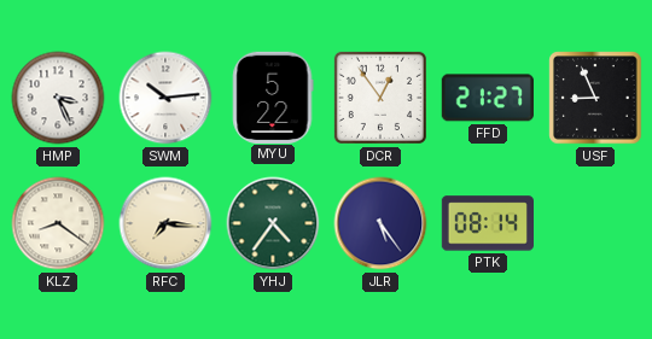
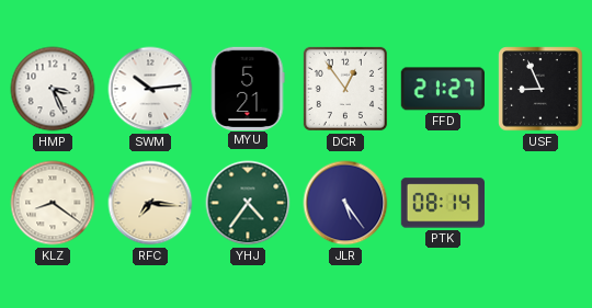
MYU: 5:22 -> 5:21 (248, 88)
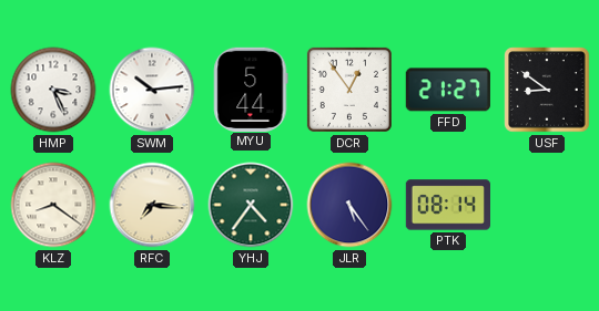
MYU: 5:21 -> 5:44 (251, 89)
USF: 8:56 -> 8:51 (547, 90)
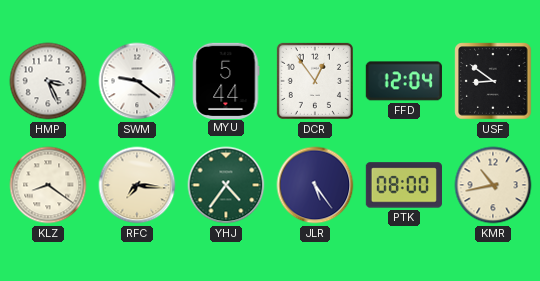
SWM: 10:14 -> 9:21 (137, 81)
FFD: 21:27 -> 12:04 (404, 81)
PTK: 08:14 -> 08:00 (403, 185)
KMR: none -> 10:43 (493, 185)
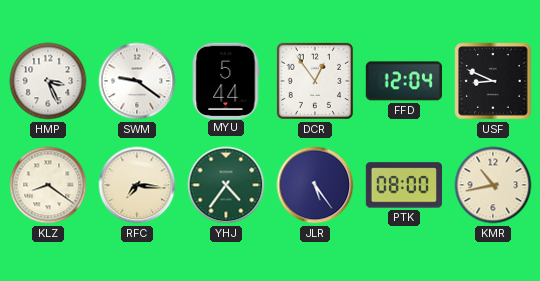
USF: 8:51 -> 8:49 (493, 81)
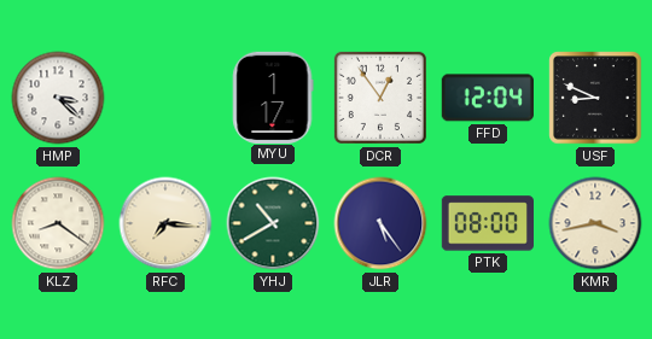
HMP: 3:26 -> 3:22 (58, 98)
SWM: 9:21 -> none (137, 81)
MYU: 5:44 -> 1:17 (273, 97)
YHJ: 4:36 -> 10:40 (273, 223)
KMR: 10:43 -> 3:43 (595, 223)
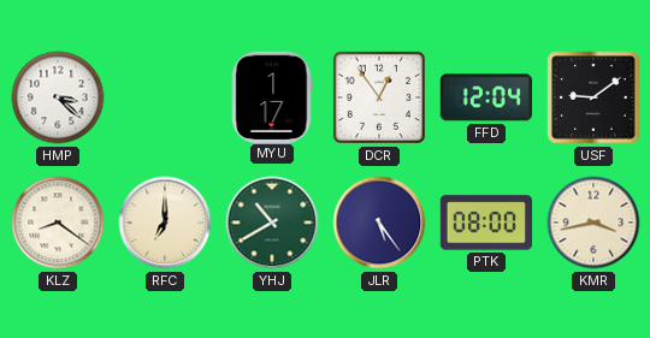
USF: 8:49 -> 9:09 (593, 97)
RFC: 7:16 -> 7:00 (165, 223)
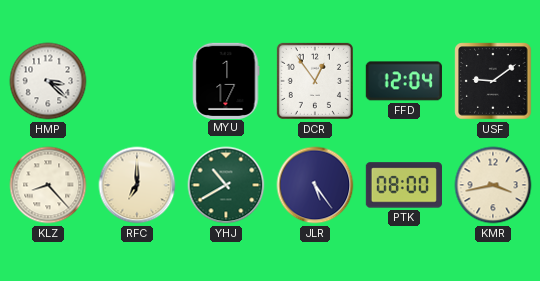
KLZ: 8:21 -> 8:23 (48, 185)
